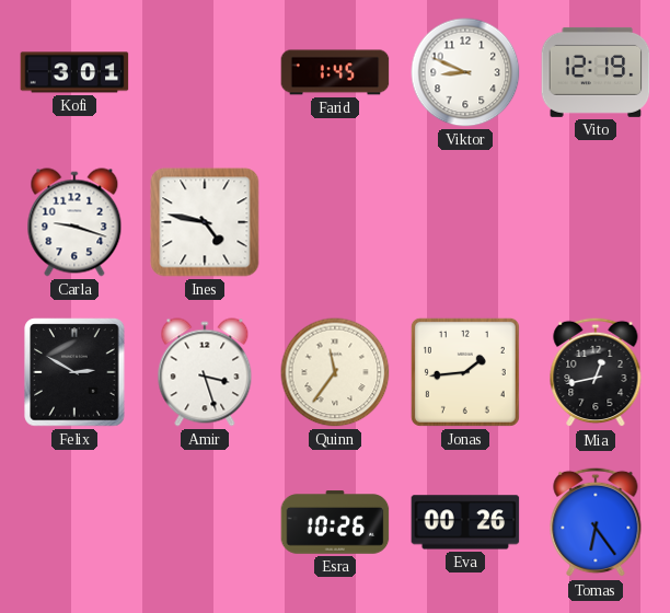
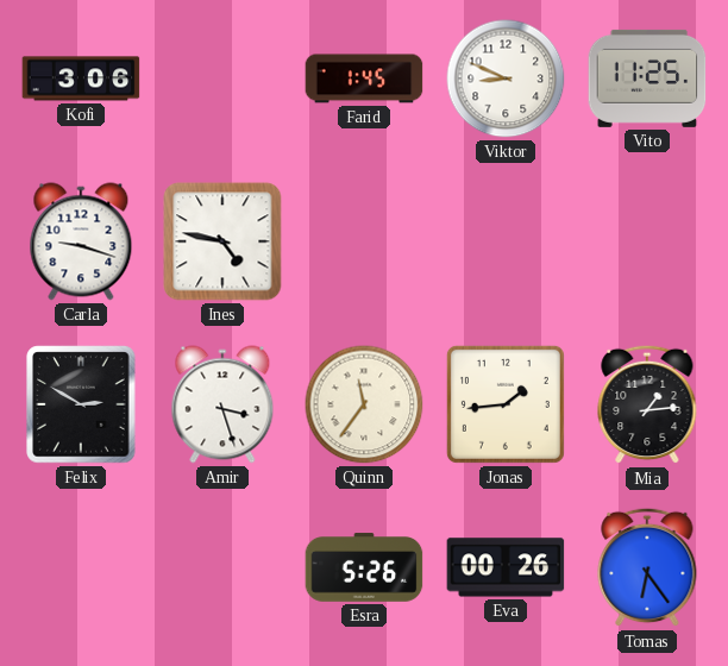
Kofi: 3:01 -> 3:06 (81, 78)
Vito: 12:19 -> 11:25 (647, 78)
Mia: 12:43 -> 1:14 (647, 404)
Esra: 10:26 -> 5:26 (364, 567)
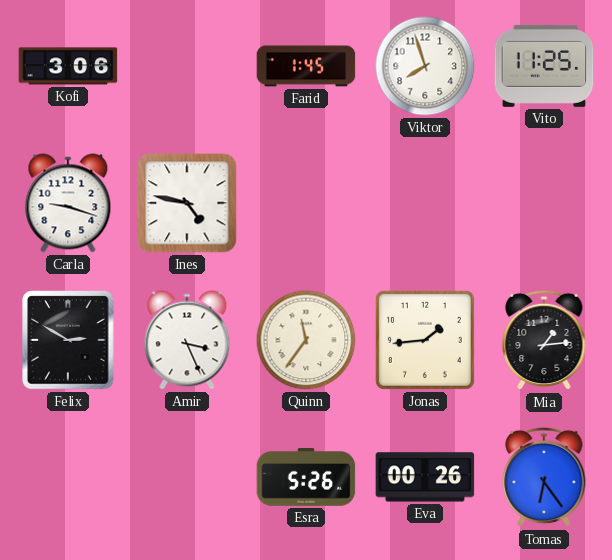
Viktor: 8:49 -> 7:57 (425, 66)
Amir: 3:27 -> 3:26 (187, 340)
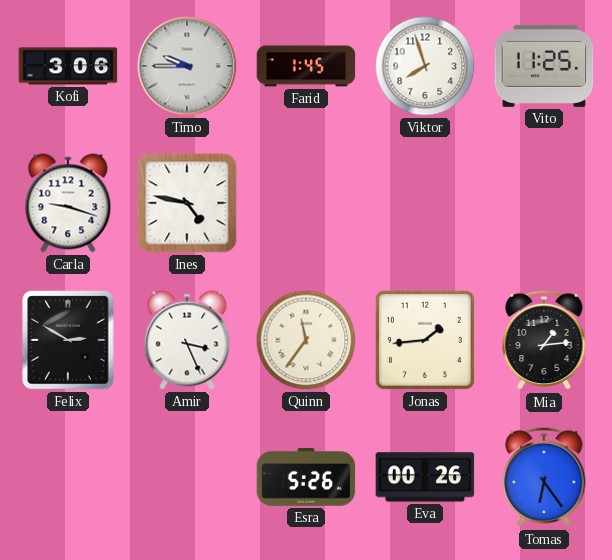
Timo: none -> 9:45 (187, 66)
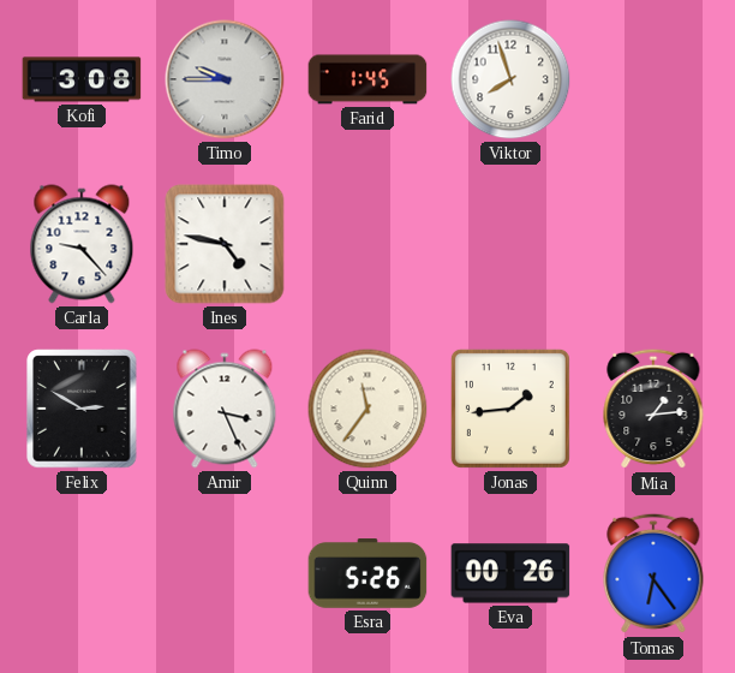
Kofi: 3:06 -> 3:08 (82, 79)
Vito: 11:25 -> none (544, 66)
Carla: 9:18 -> 9:23 (82, 244)
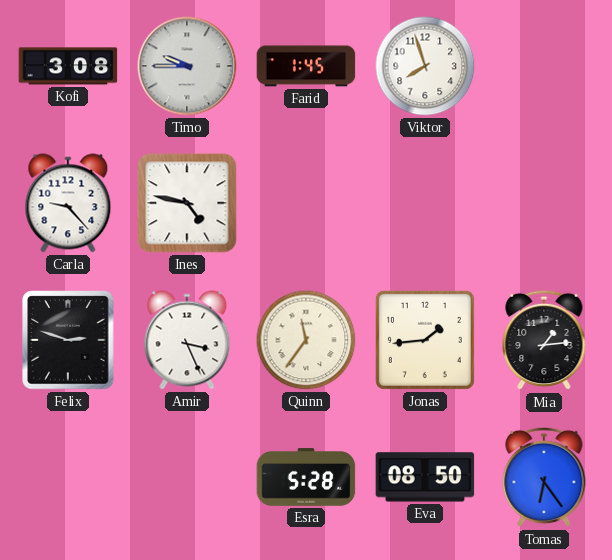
Felix: 2:50 -> 2:48 (68, 340)
Esra: 5:26 -> 5:28 (306, 477)
Eva: 00:26 -> 08:50 (425, 477)
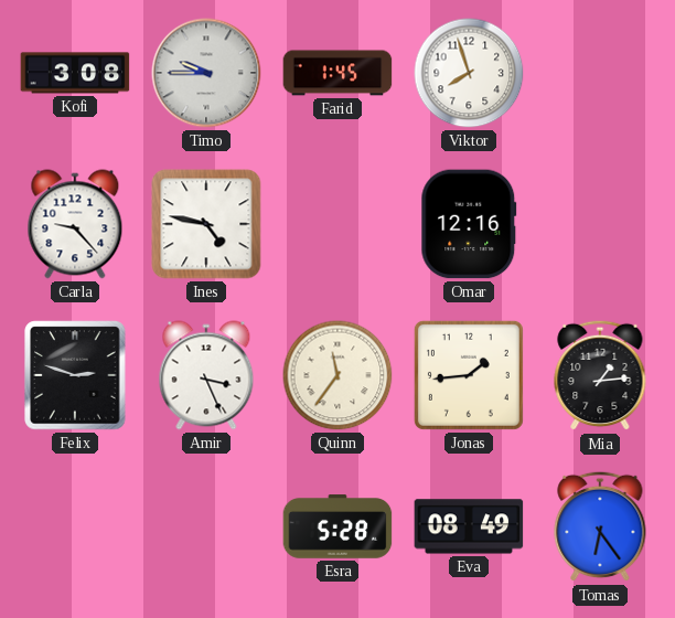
Omar: none -> 12:16 (469, 224)
Eva: 08:50 -> 08:49 (469, 526)
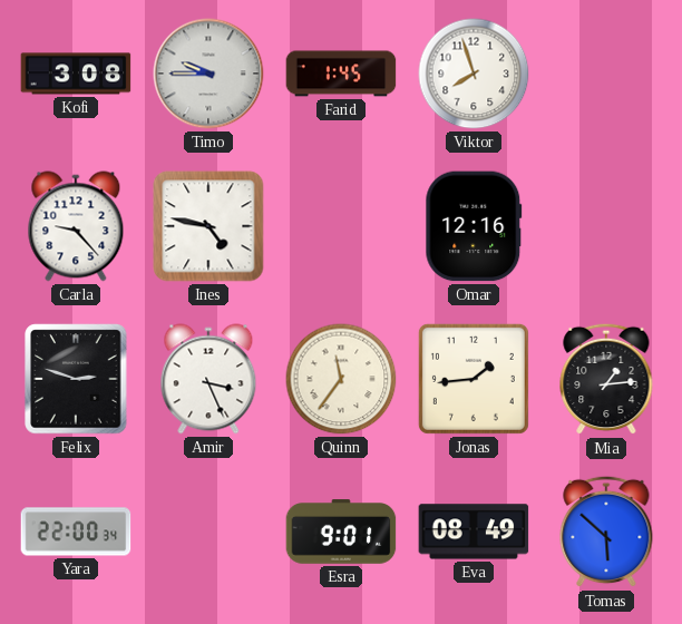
Yara: none -> 22:00 (76, 532)
Esra: 5:28 -> 9:01 (341, 532)
Tomas: 6:24 -> 5:52 (606, 532)
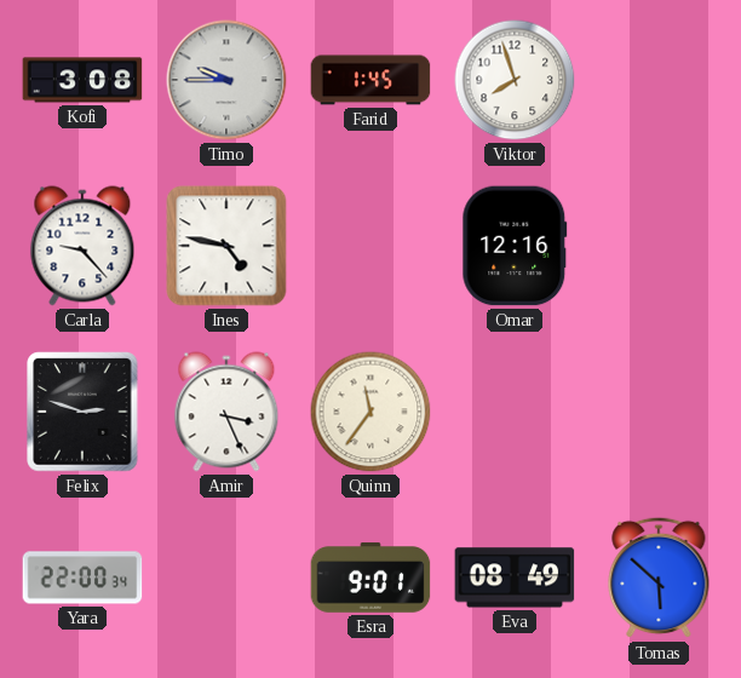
Jonas: 1:44 -> none (474, 379)
Mia: 1:14 -> none (606, 379)
